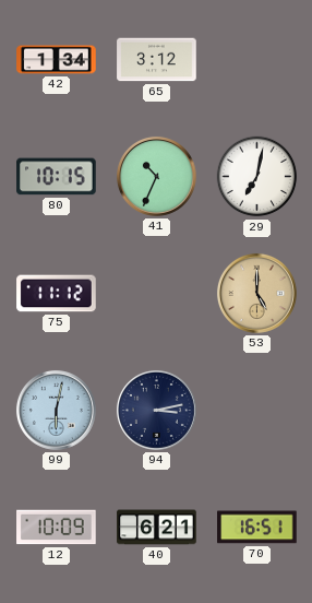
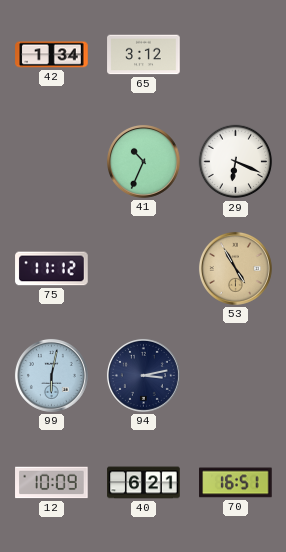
80: 10:15 -> none (57, 177)
29: 7:02 -> 6:19 (236, 162)
53: 5:00 -> 4:55 (235, 268)
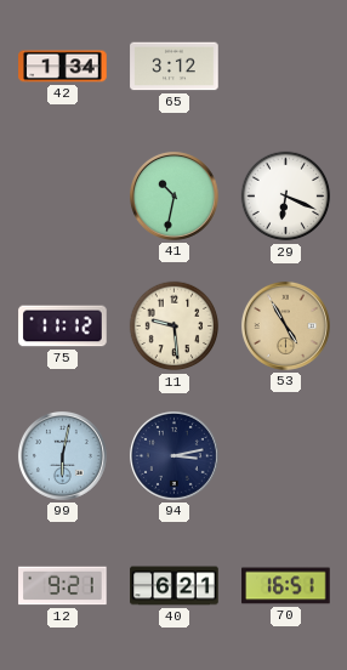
41: 10:34 -> 10:32 (173, 195)
11: none -> 9:29 (175, 327)
12: 10:09 -> 9:21 (63, 586)
